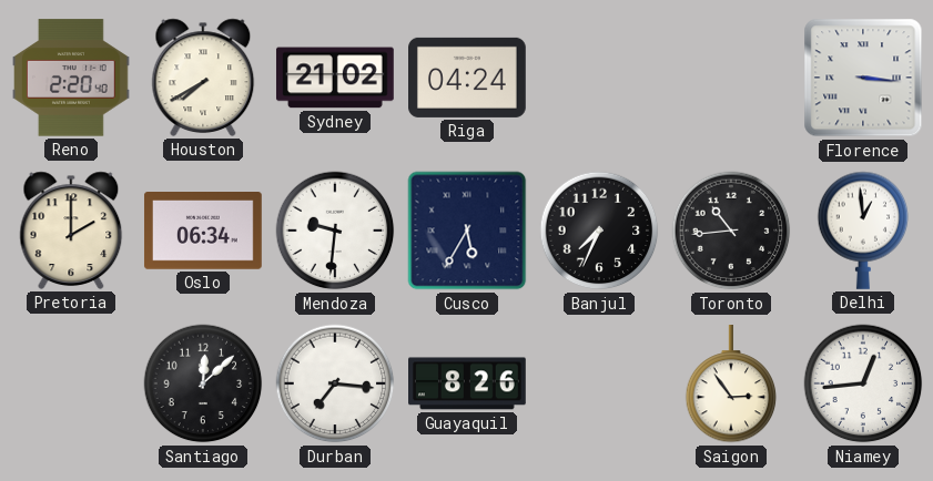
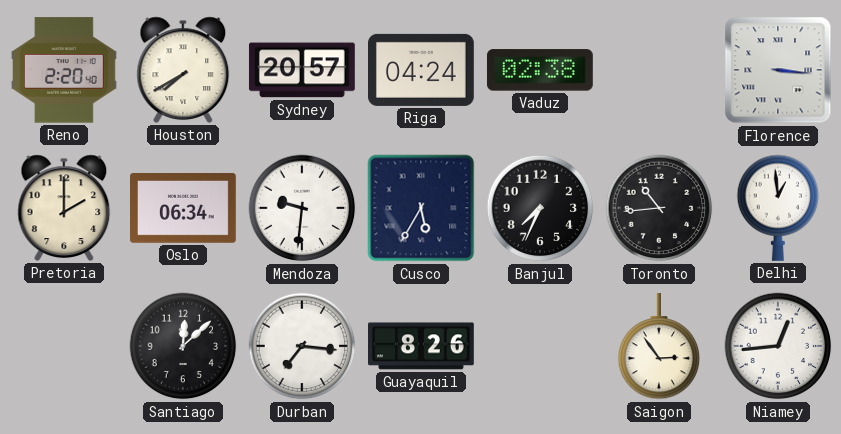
Sydney: 21:02 -> 20:57 (302, 70)
Vaduz: none -> 02:38 (540, 70)
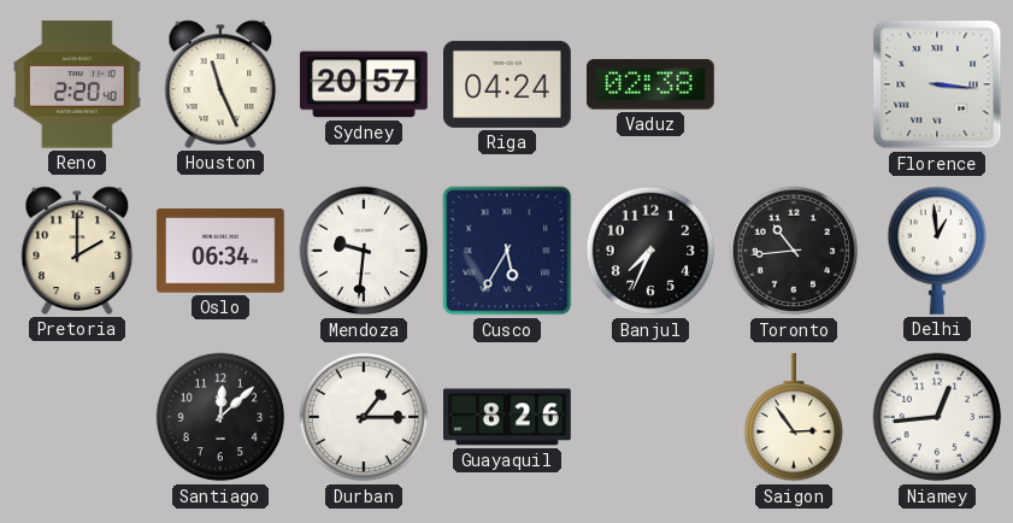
Houston: 7:40 -> 11:26 (220, 84)
Durban: 7:16 -> 1:15 (364, 417)
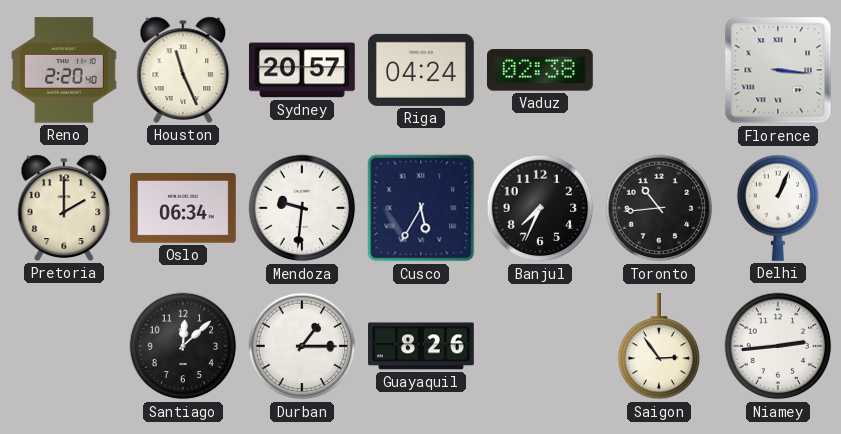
Delhi: 12:59 -> 1:04 (778, 208)
Niamey: 12:44 -> 2:44 (778, 346)
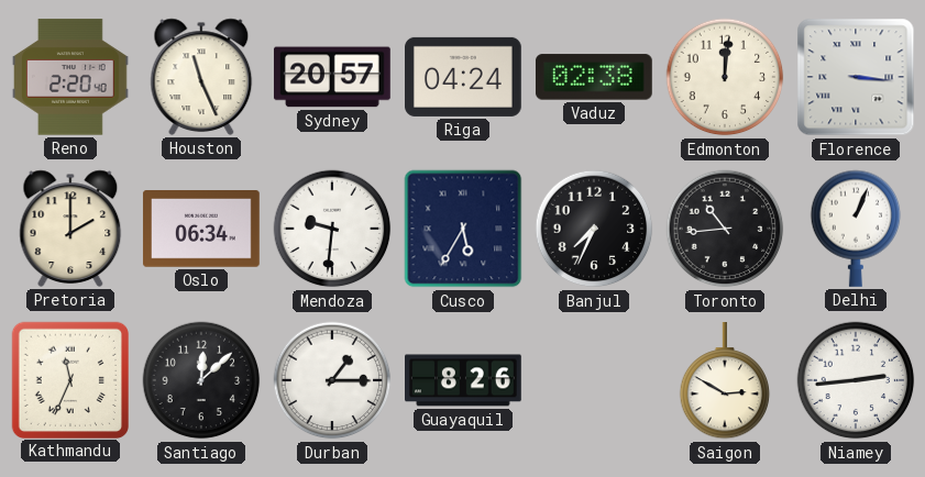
Edmonton: none -> 12:01 (725, 77)
Kathmandu: none -> 11:34 (69, 379)
Saigon: 2:54 -> 2:50 (725, 380)
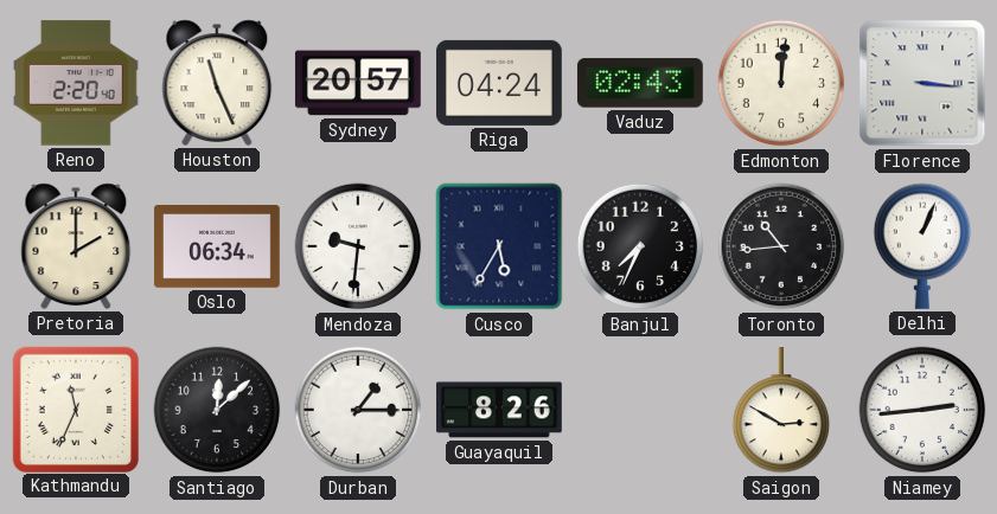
Vaduz: 02:38 -> 02:43 (640, 83)
